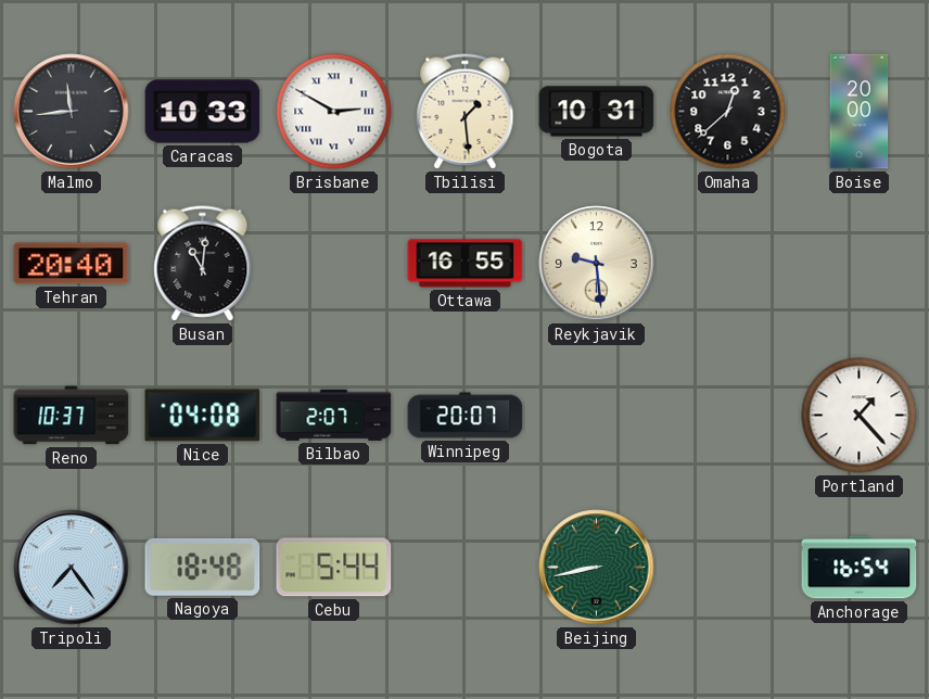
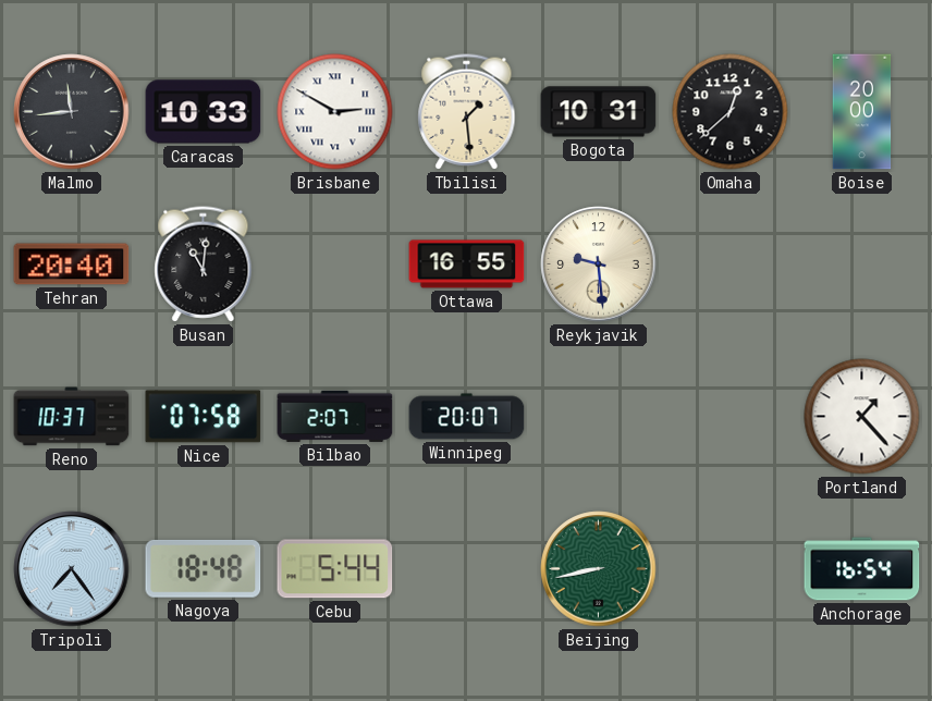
Nice: 04:08 -> 07:58 (204, 417)
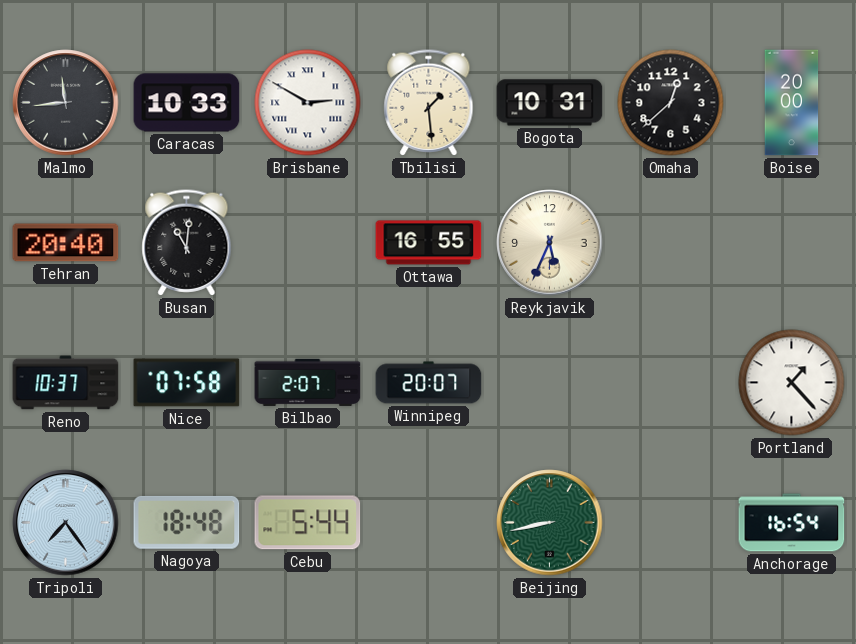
Reykjavik: 9:29 -> 5:34 (550, 243)
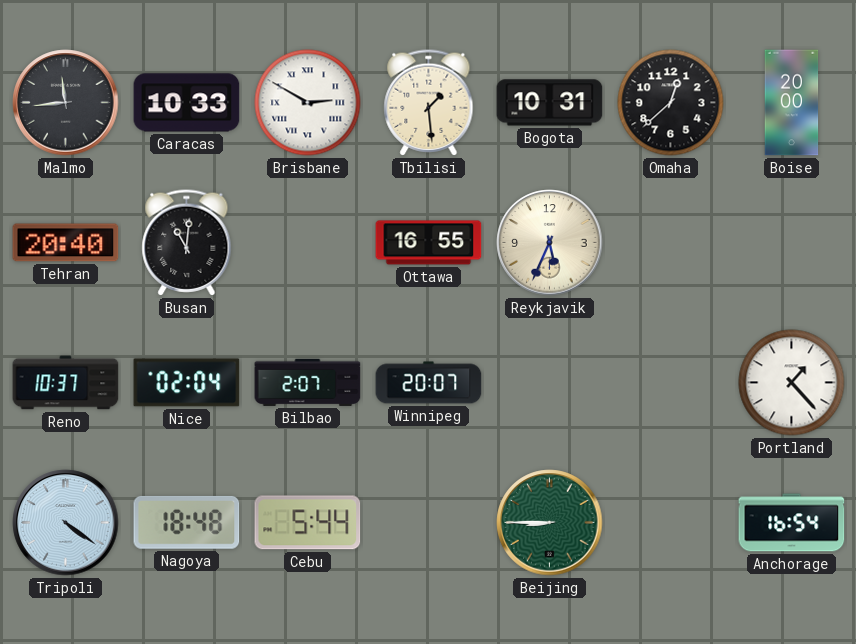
Nice: 07:58 -> 02:04 (187, 383)
Tripoli: 7:24 -> 4:21 (66, 523)
Beijing: 8:43 -> 8:45 (550, 523)
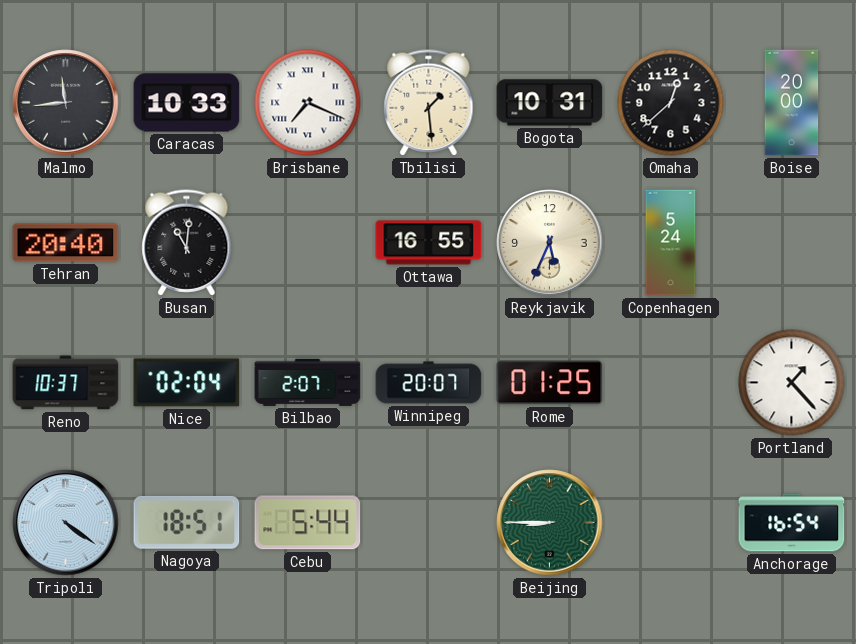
Brisbane: 2:50 -> 7:19 (308, 103)
Copenhagen: none -> 5:24 (671, 243)
Rome: none -> 01:25 (550, 383)
Nagoya: 18:48 -> 18:51 (187, 522)
